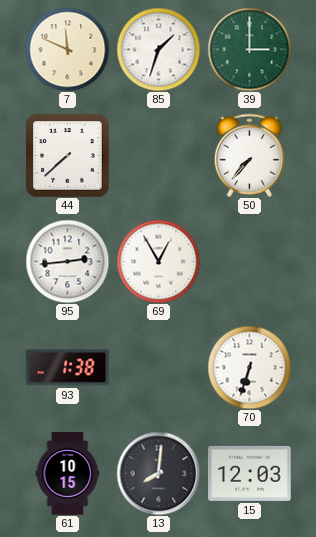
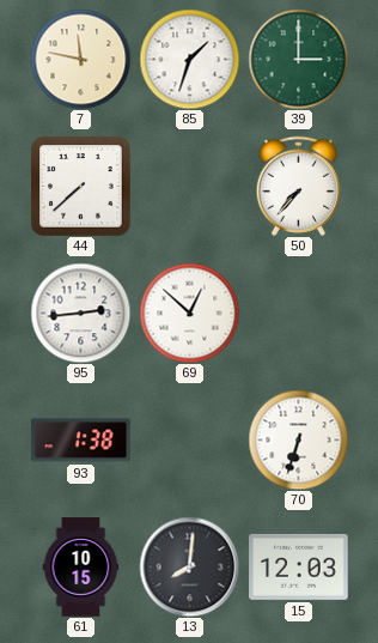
7: 11:49 -> 11:47 (80, 59)
69: 12:55 -> 12:52 (189, 313)
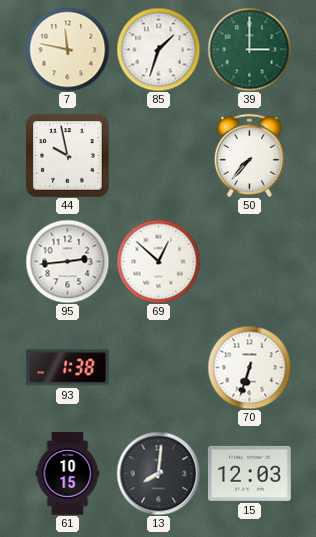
44: 7:38 -> 9:58 (67, 155)
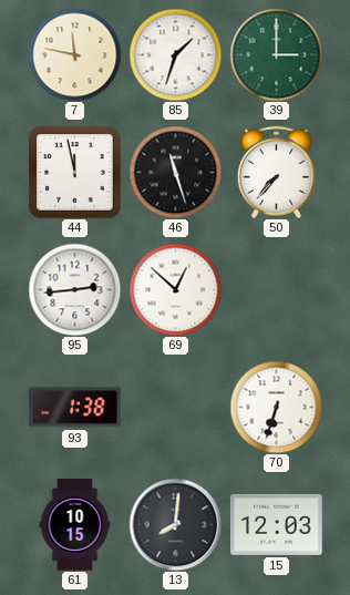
44: 9:58 -> 11:58 (74, 172)
46: none -> 11:27 (175, 172)
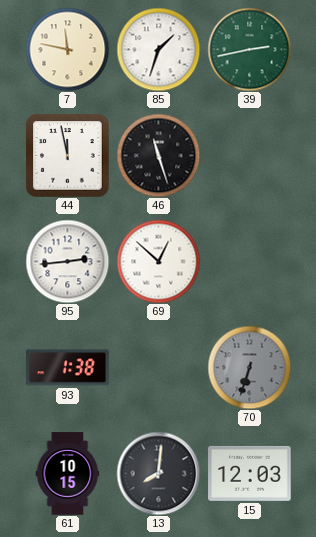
39: 3:00 -> 2:43 (249, 49)
50: 7:37 -> none (277, 172)
70 dial: white -> grey (249, 367)
